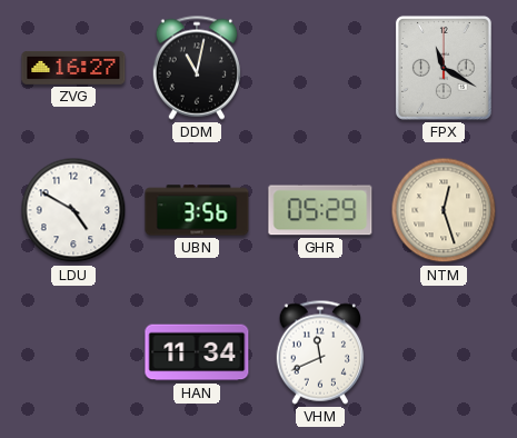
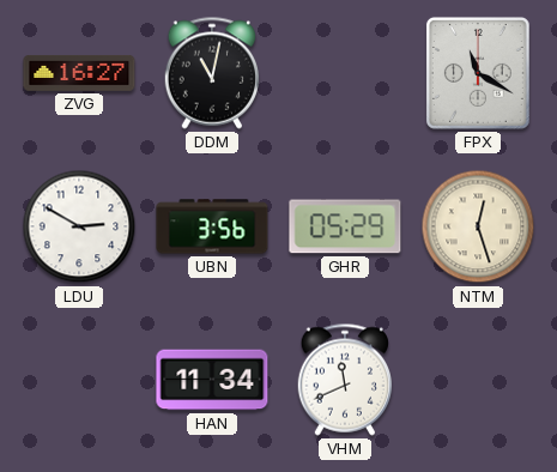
LDU: 4:50 -> 2:50 (79, 226)
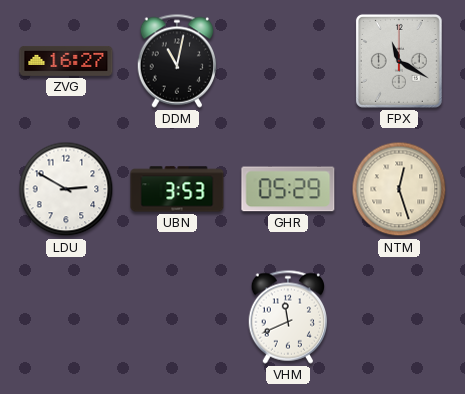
UBN: 3:56 -> 3:53 (177, 189)
HAN: 11:34 -> none (212, 380)
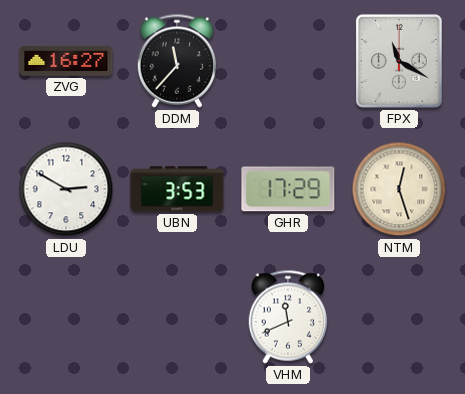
DDM: 11:02 -> 11:37 (177, 61)
GHR: 05:29 -> 17:29 (288, 189)
